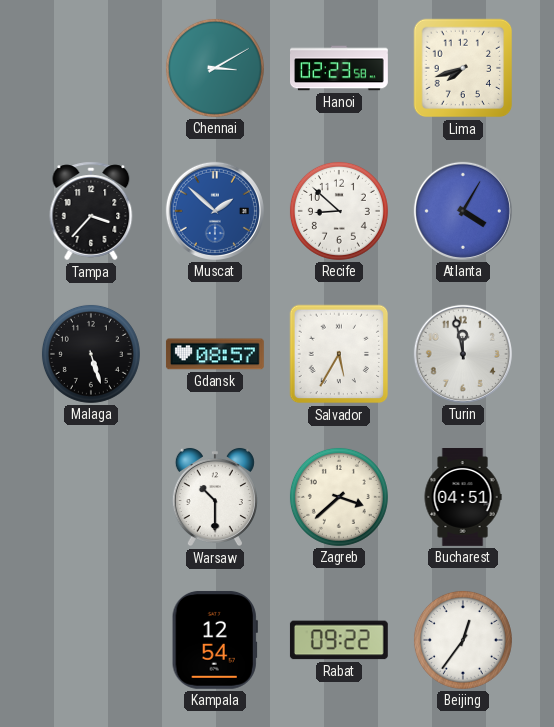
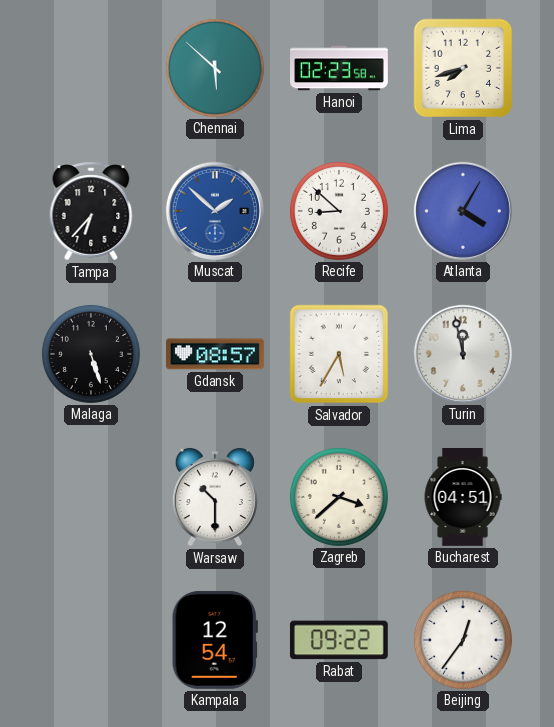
Chennai: 3:10 -> 5:52 (215, 68)
Tampa: 3:37 -> 6:37 (91, 211)
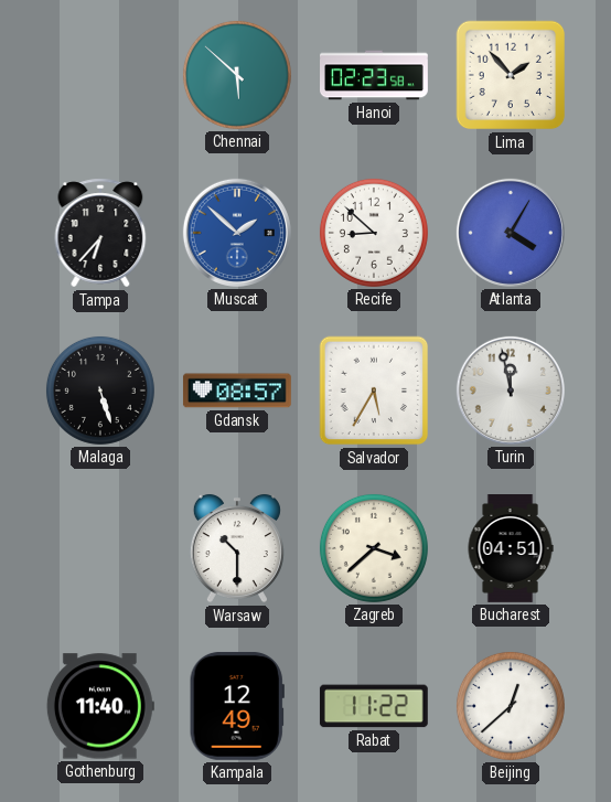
Lima: 7:42 -> 1:53 (511, 75)
Gothenburg: none -> 11:40 (100, 706)
Kampala: 12:54 -> 12:49 (237, 706)
Rabat: 09:22 -> 11:22 (374, 706)
Beijing: 12:36 -> 12:38 (511, 706)
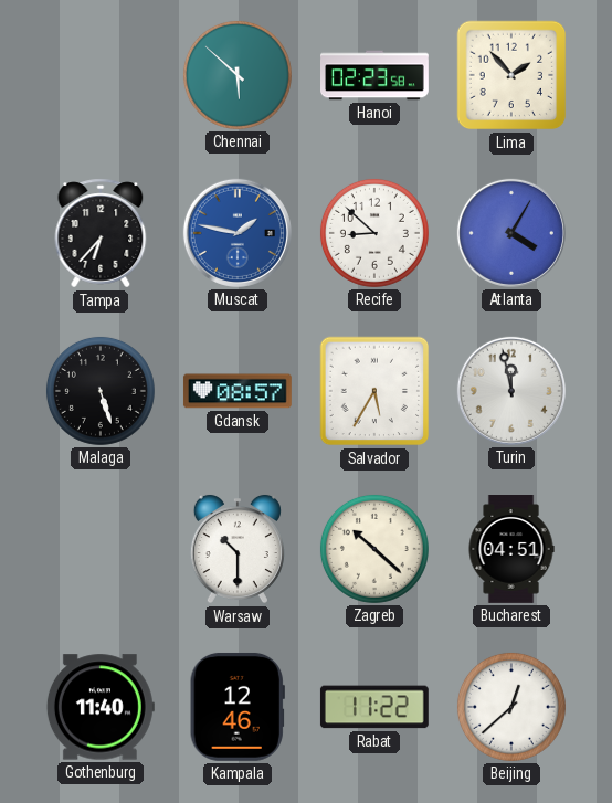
Muscat: 1:52 -> 1:47 (238, 233)
Zagreb: 3:38 -> 10:22 (374, 549)
Kampala: 12:49 -> 12:46 (238, 707)
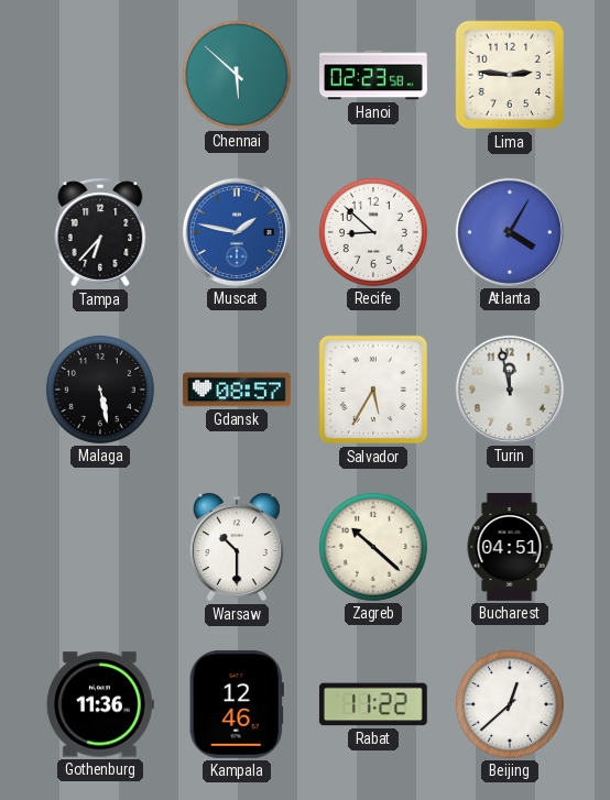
Lima: 1:53 -> 2:46 (510, 75)
Malaga: 5:27 -> 5:28 (100, 390)
Gothenburg: 11:40 -> 11:36 (100, 704)
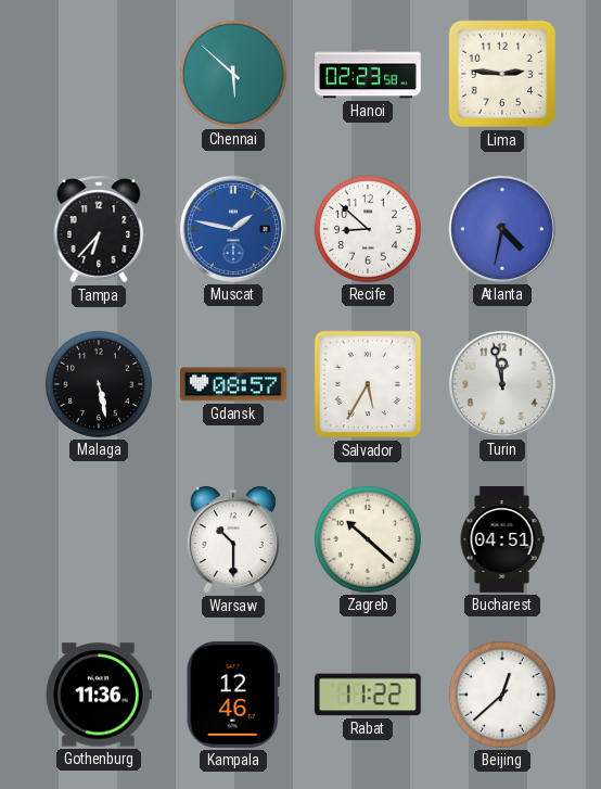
Atlanta: 4:05 -> 4:32 (502, 229)
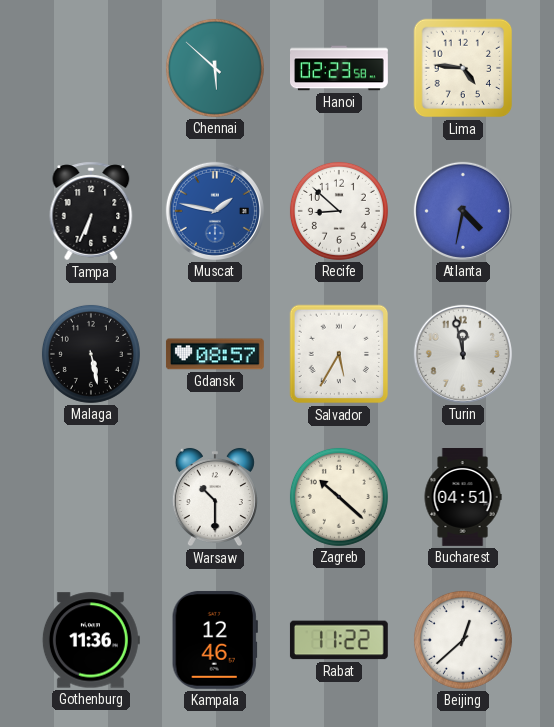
Lima: 2:46 -> 4:46 (463, 68)
Tampa: 6:37 -> 6:34 (91, 211)
